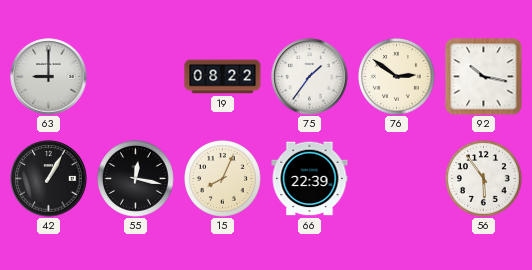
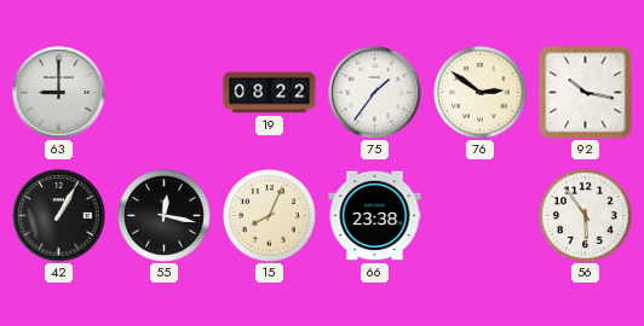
66: 22:39 -> 23:38 (375, 216)
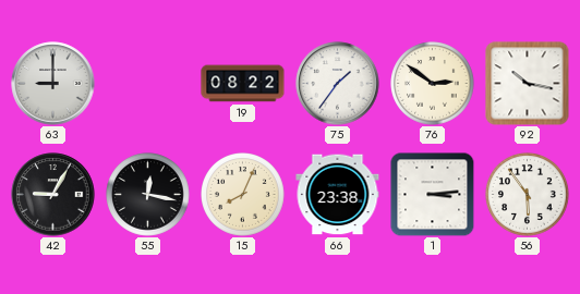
42: 1:05 -> 9:05 (53, 195)
1: none -> 3:14 (432, 194)
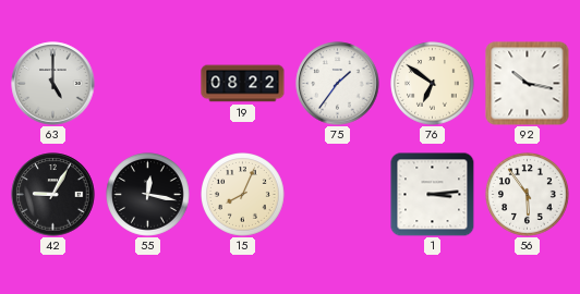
63: 9:00 -> 5:00 (53, 84)
76: 2:51 -> 6:51 (433, 84)
66: 23:38 -> none (338, 195)
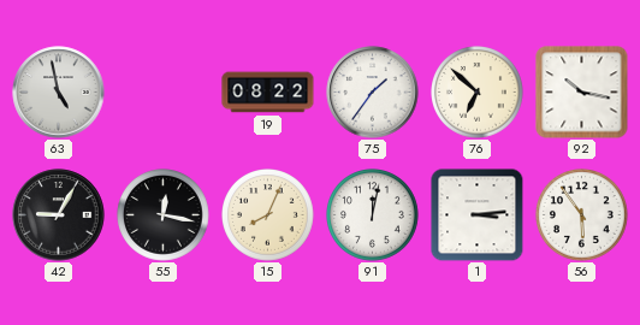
63: 5:00 -> 4:58 (59, 93)
76: 6:51 -> 6:52 (478, 93)
91: none -> 12:02 (373, 215)
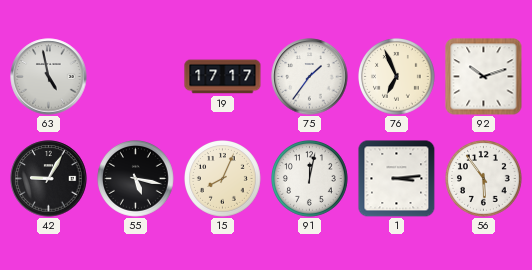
19: 08:22 -> 17:17 (223, 77)
76: 6:52 -> 6:56 (397, 77)
92: 10:17 -> 10:12 (484, 77)
55: 12:17 -> 5:17 (136, 179)
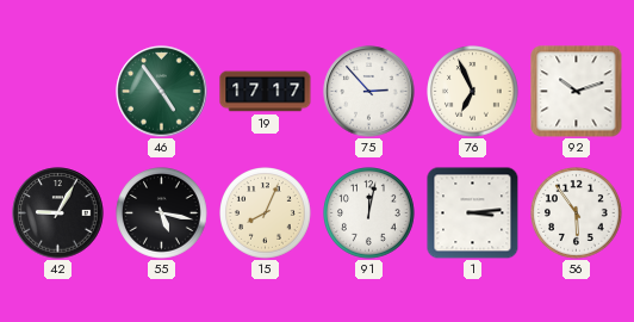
63: 4:58 -> none (49, 77)
46: none -> 4:54 (162, 92)
75: 1:36 -> 2:53 (369, 92)
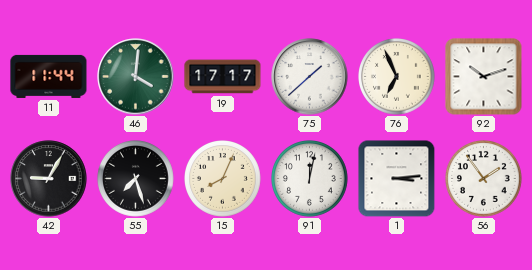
11: none -> 11:44 (49, 76)
46: 4:54 -> 4:01 (136, 77)
75: 2:53 -> 1:38 (310, 77)
55: 5:17 -> 7:27 (136, 179)
56: 5:54 -> 1:54 (484, 179)
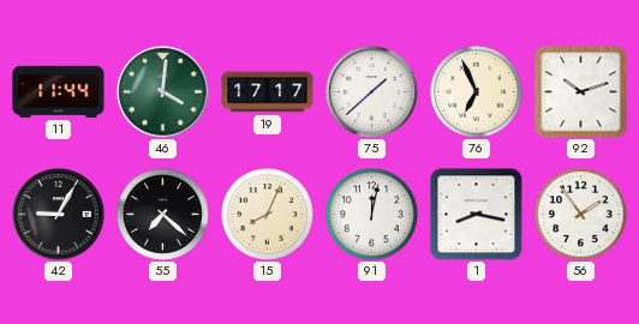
55: 7:27 -> 7:22 (163, 215)
1: 3:14 -> 8:17 (476, 214)
